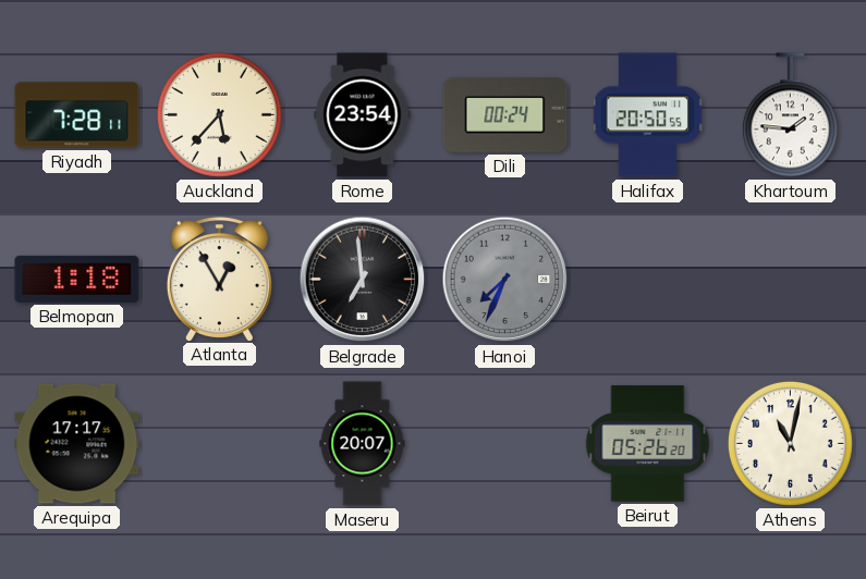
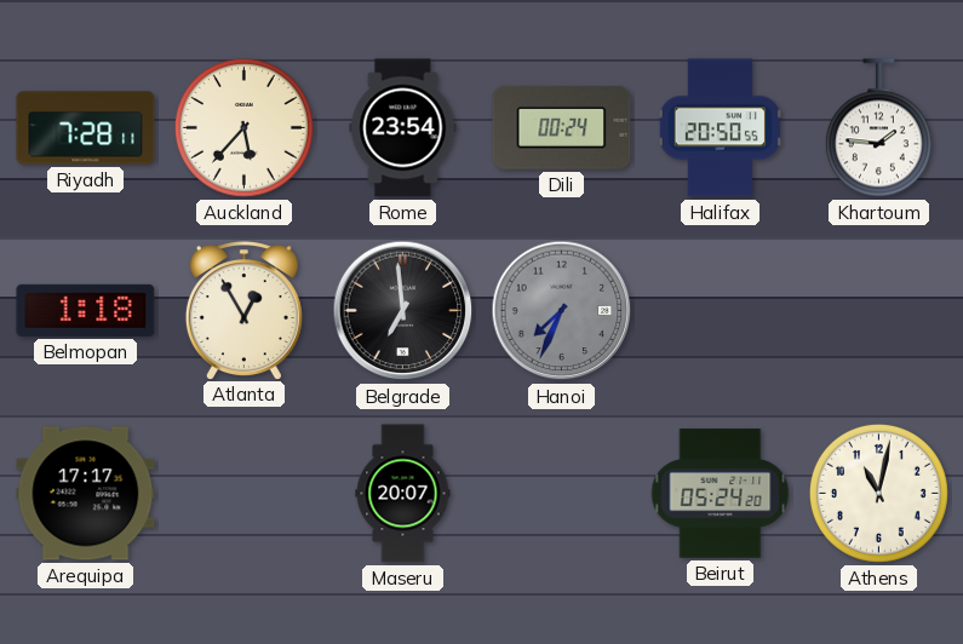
Beirut: 05:26 -> 05:24 (721, 494)
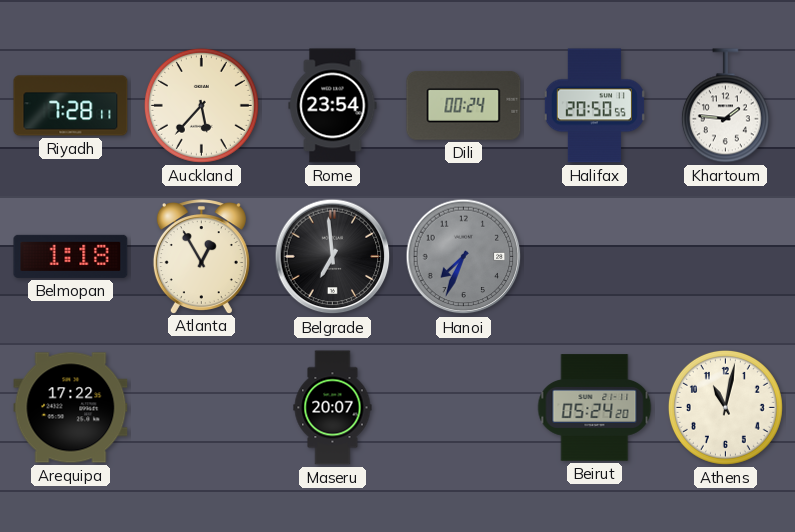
Arequipa: 17:17 -> 17:22 (71, 408)
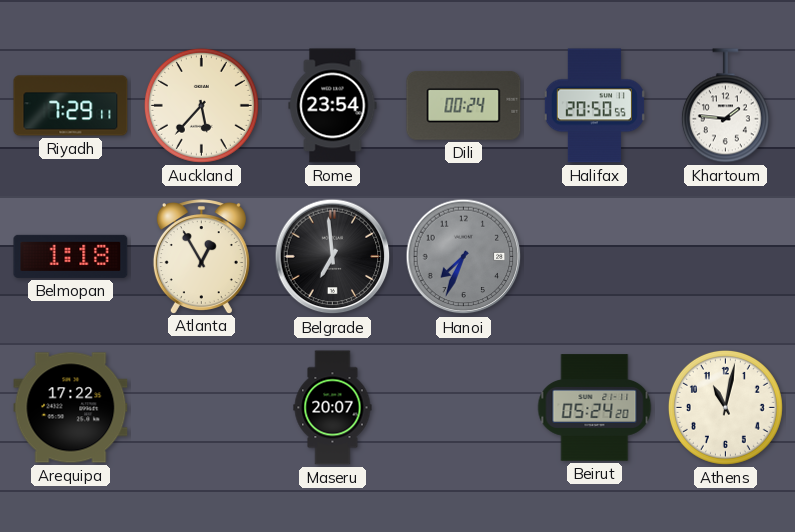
Riyadh: 7:28 -> 7:29 (71, 106)
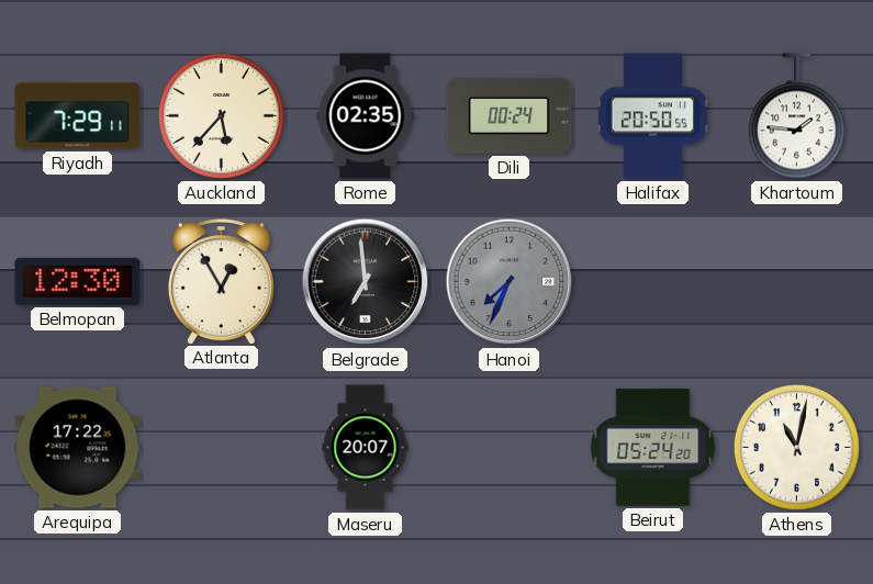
Rome: 23:54 -> 02:35 (366, 116)
Belmopan: 1:18 -> 12:30 (78, 281)
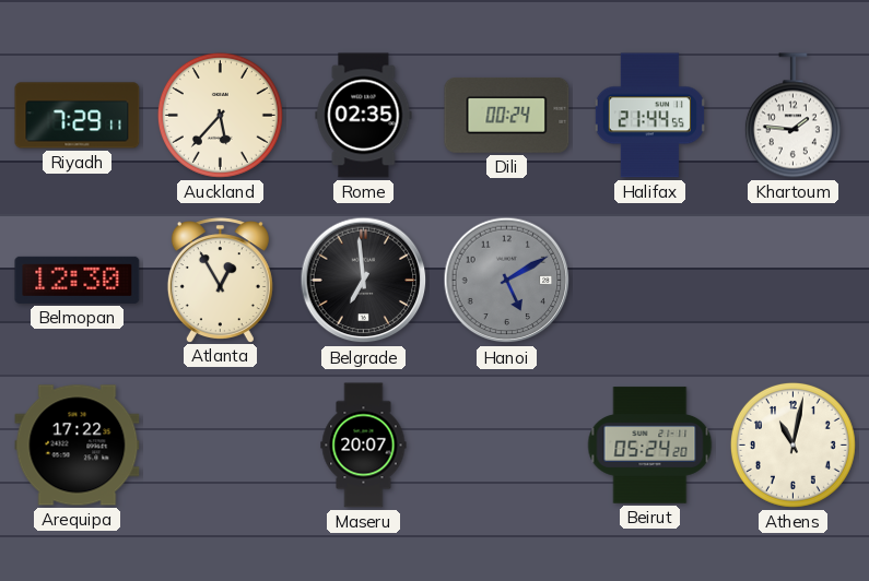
Halifax: 20:50 -> 21:44 (649, 116)
Hanoi: 7:34 -> 5:10 (507, 281)
